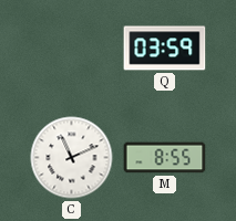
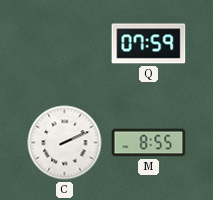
Q: 03:59 -> 07:59 (149, 44)
C: 11:11 -> 2:11 (65, 143)
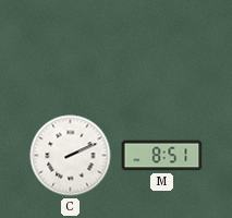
Q: 07:59 -> none (149, 44)
M: 8:55 -> 8:51 (162, 156)
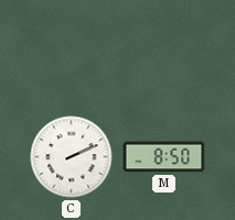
M: 8:51 -> 8:50 (164, 157)
